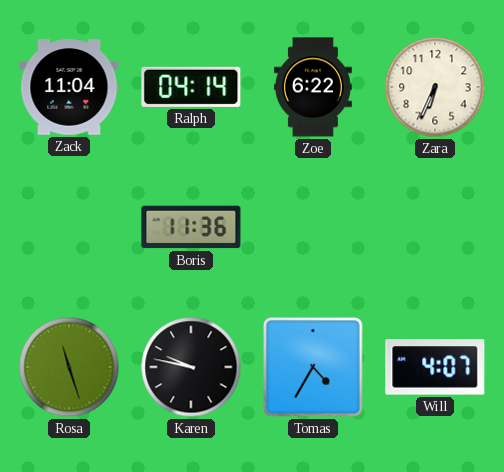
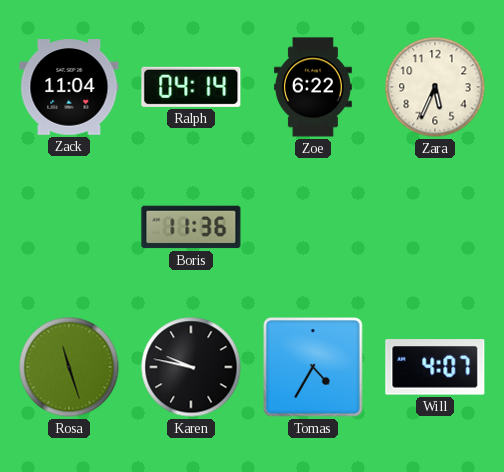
Zara: 6:34 -> 5:34 (435, 87)
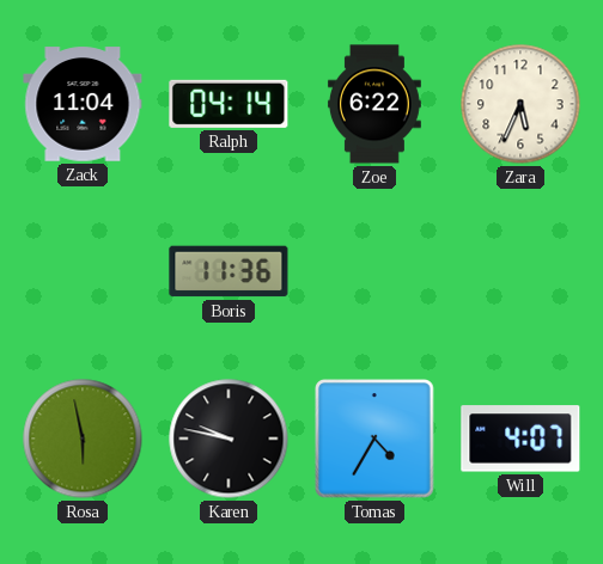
Rosa: 11:27 -> 5:58 (83, 439)
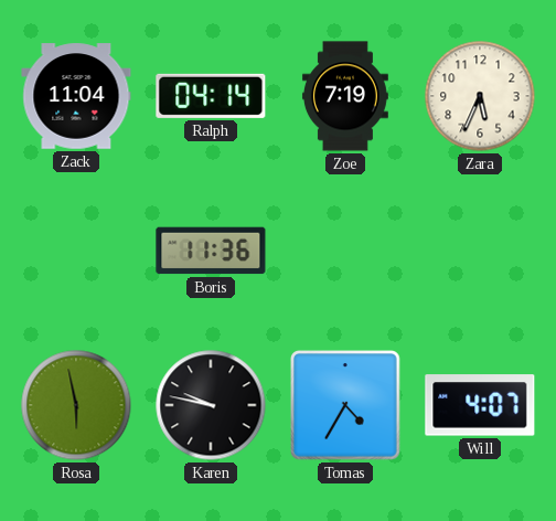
Zoe: 6:22 -> 7:19 (345, 96)
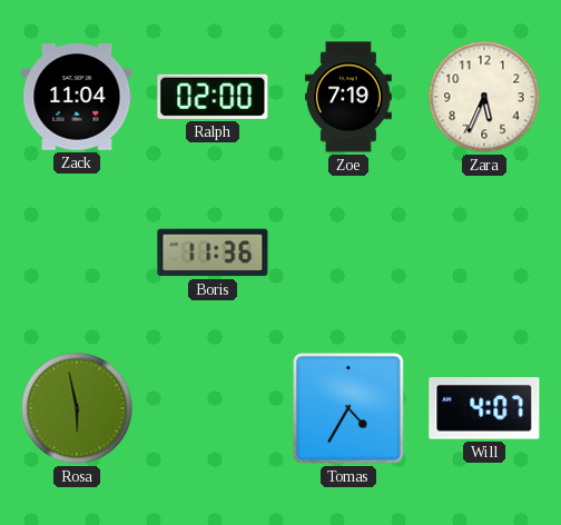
Ralph: 04:14 -> 02:00 (213, 97)
Karen: 9:47 -> none (211, 405)
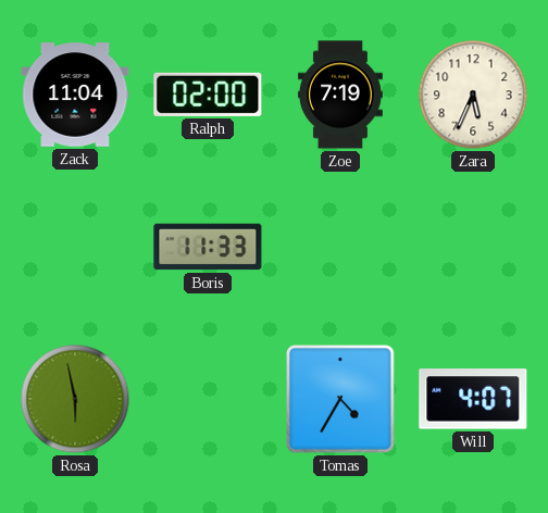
Boris: 11:36 -> 11:33 (208, 247)
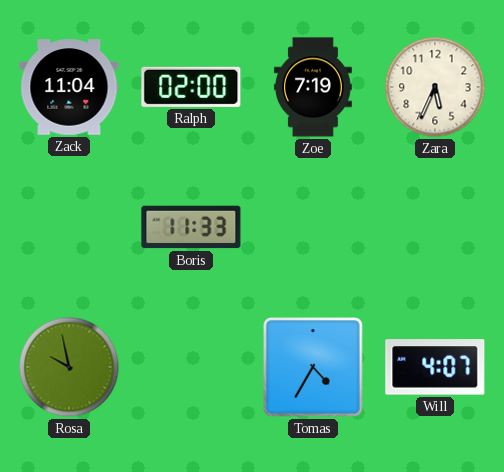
Rosa: 5:58 -> 9:58 (69, 367)
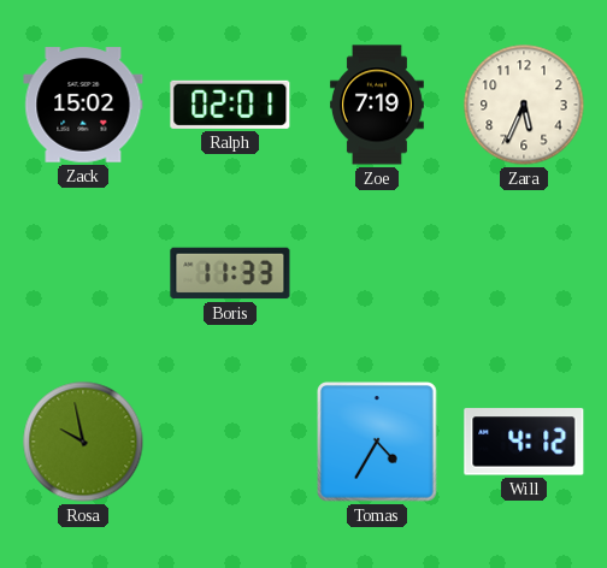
Zack: 11:04 -> 15:02 (83, 105)
Ralph: 02:00 -> 02:01 (230, 105)
Will: 4:07 -> 4:12 (524, 442)
